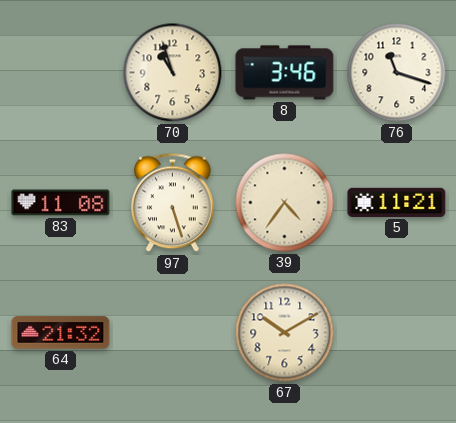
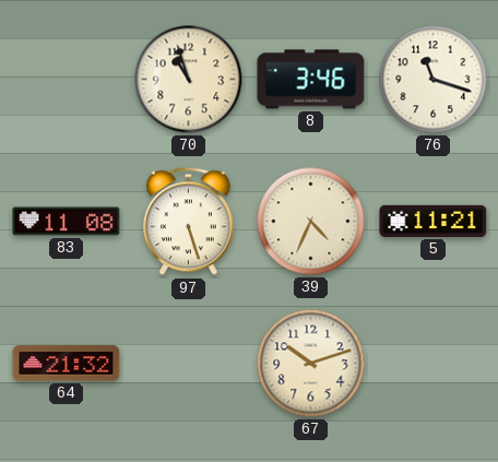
39: 4:36 -> 4:34 (311, 222)
67: 10:10 -> 10:12 (311, 364)
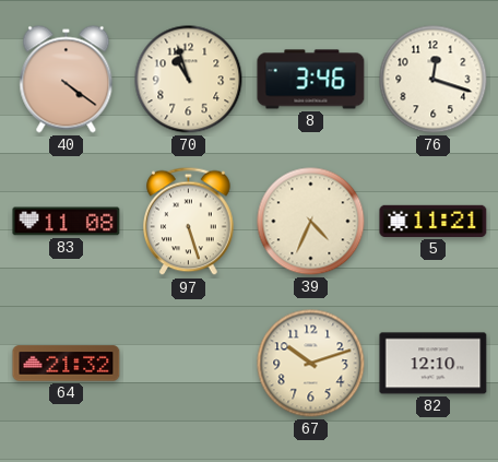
40: none -> 4:21 (67, 80)
76: 11:18 -> 12:18 (434, 80)
82: none -> 12:10 (434, 364)
